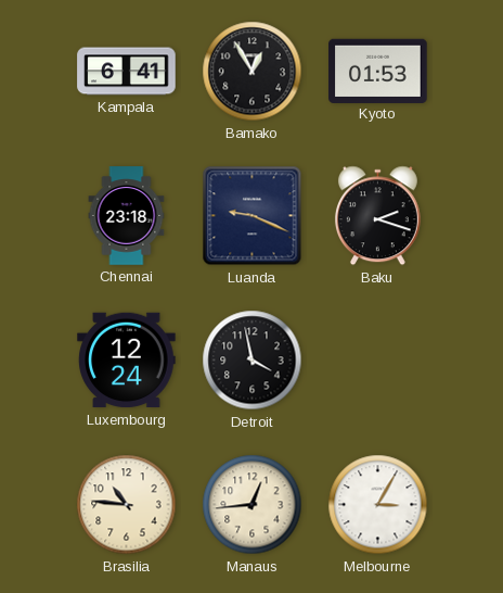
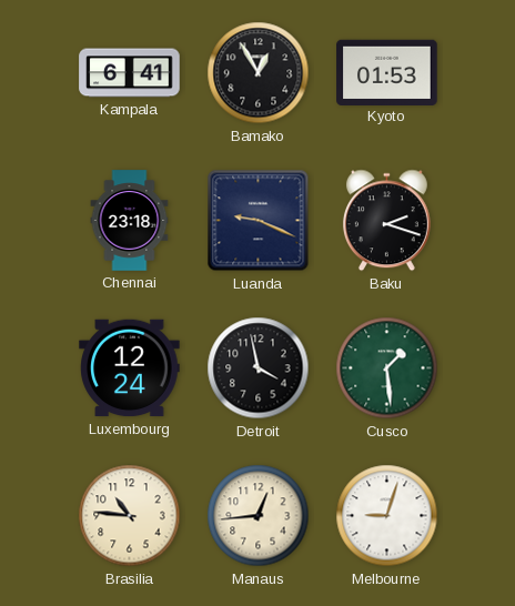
Cusco: none -> 1:29 (387, 368)
Melbourne: 3:05 -> 9:03 (387, 516)
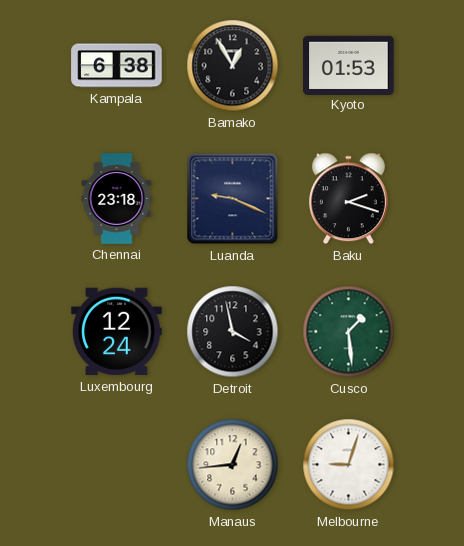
Kampala: 6:41 -> 6:38 (117, 66)
Brasilia: 10:46 -> none (130, 516)
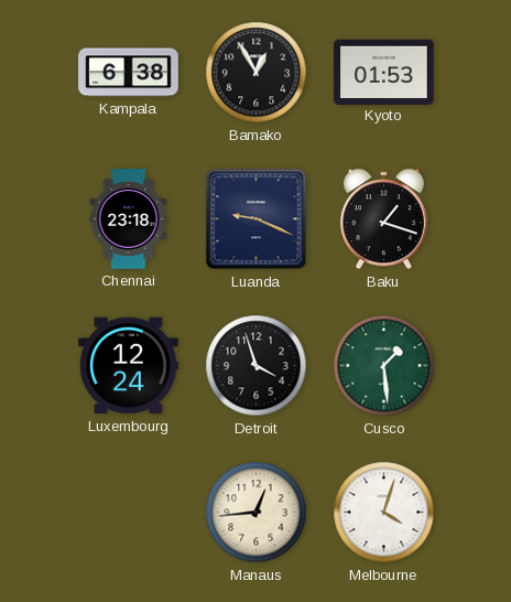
Baku: 2:18 -> 1:18 (383, 219)
Detroit: 3:58 -> 3:57 (257, 366)
Melbourne: 9:03 -> 4:03 (384, 513)
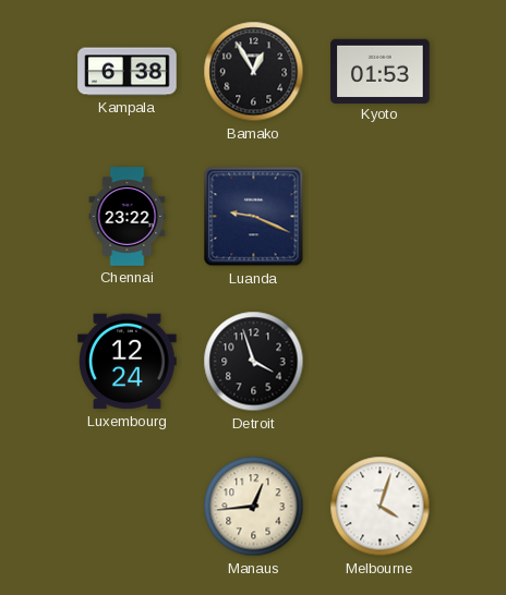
Chennai: 23:18 -> 23:22 (128, 217)
Baku: 1:18 -> none (383, 219)
Cusco: 1:29 -> none (384, 366)
